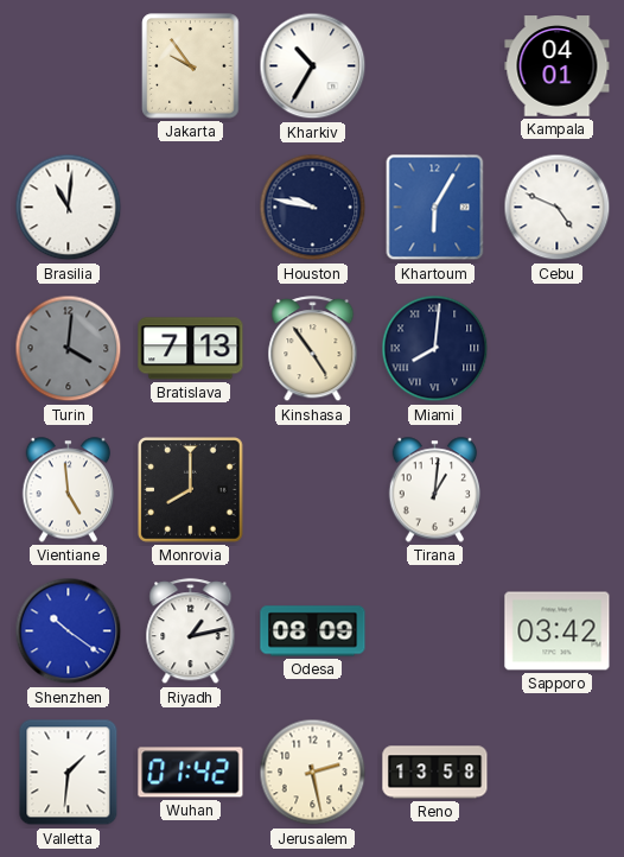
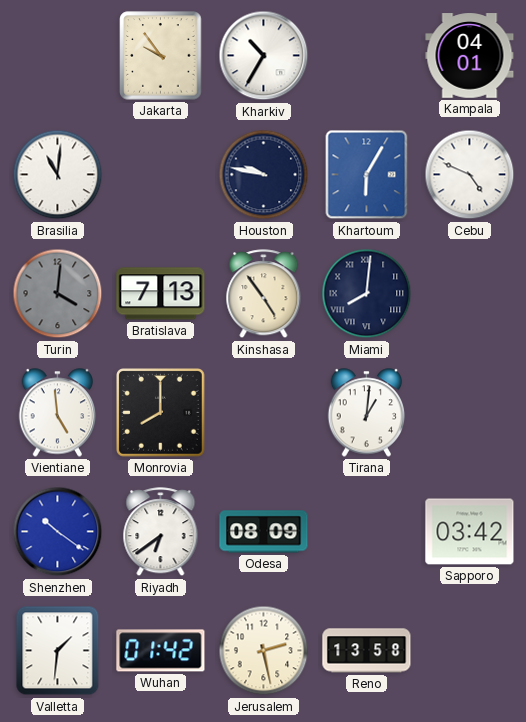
Riyadh: 1:13 -> 6:39 (161, 532)
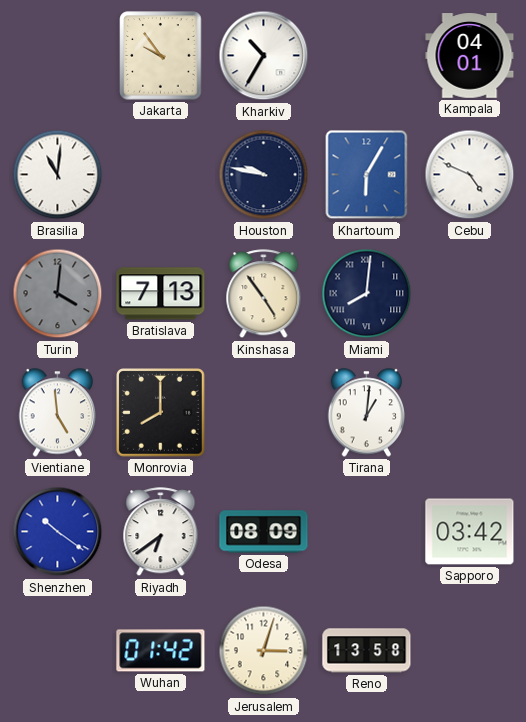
Valletta: 1:31 -> none (58, 651)
Jerusalem: 2:28 -> 3:03 (264, 651)
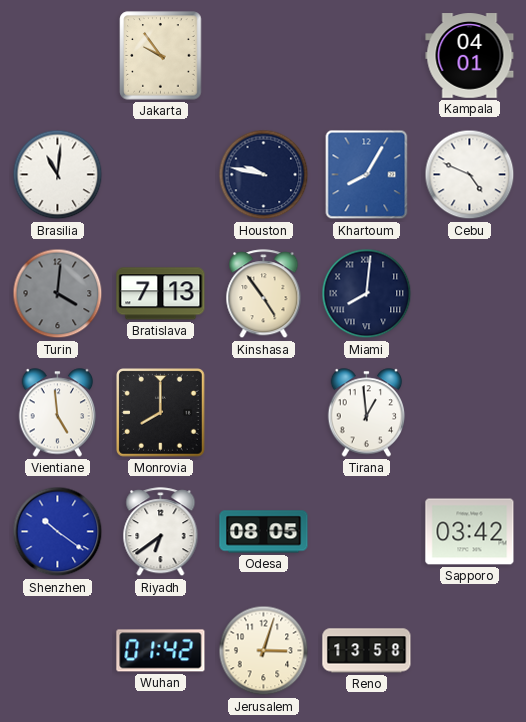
Kharkiv: 10:35 -> none (264, 56)
Khartoum: 6:05 -> 8:05 (367, 175)
Tirana: 1:01 -> 12:59 (367, 413)
Odesa: 08:09 -> 08:05 (264, 532)
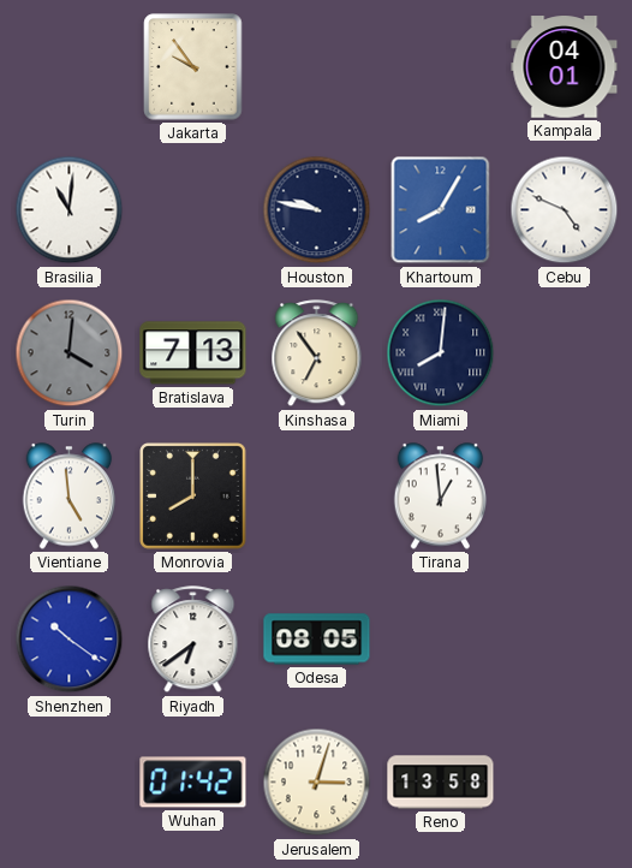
Kinshasa: 4:54 -> 6:54 (317, 353)
Sapporo: 03:42 -> none (470, 532)
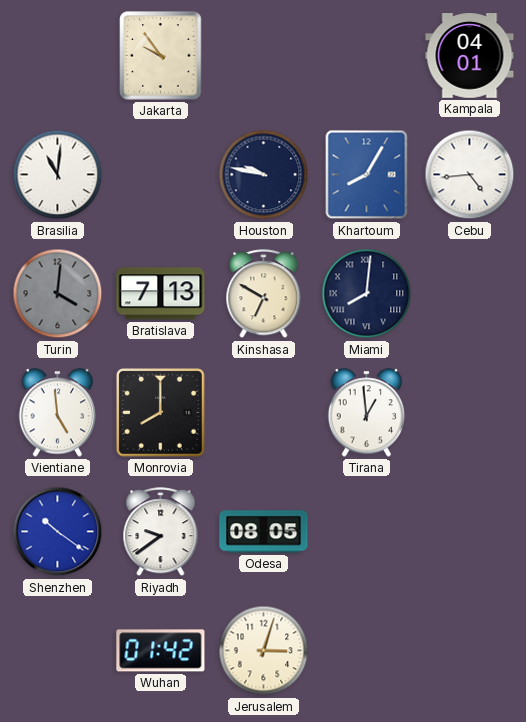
Cebu: 4:49 -> 4:44 (470, 175)
Kinshasa: 6:54 -> 6:50 (264, 294)
Riyadh: 6:39 -> 9:39 (161, 532)
Reno: 13:58 -> none (441, 783)
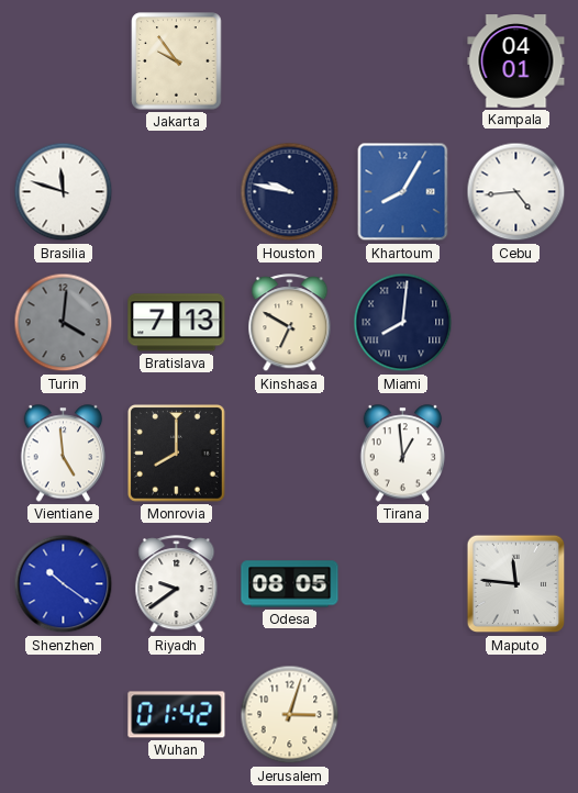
Brasilia: 11:01 -> 11:48 (64, 192)
Maputo: none -> 11:46 (516, 584)
